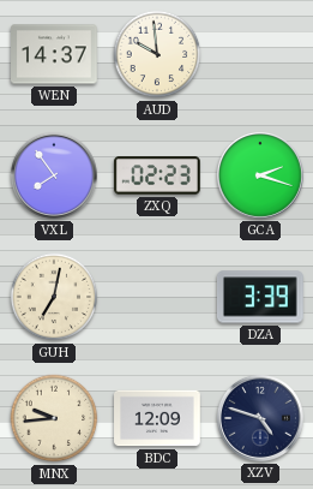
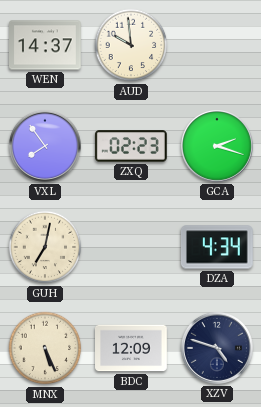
DZA: 3:39 -> 4:34 (217, 247)
MNX: 9:44 -> 5:26 (45, 348)
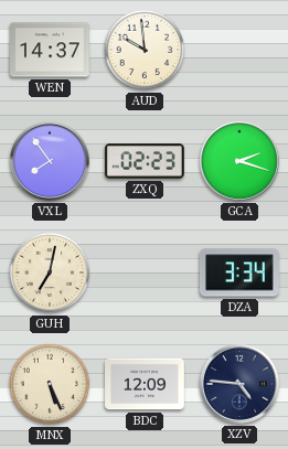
DZA: 4:34 -> 3:34 (239, 272)
XZV: 4:48 -> 4:46 (239, 384)
